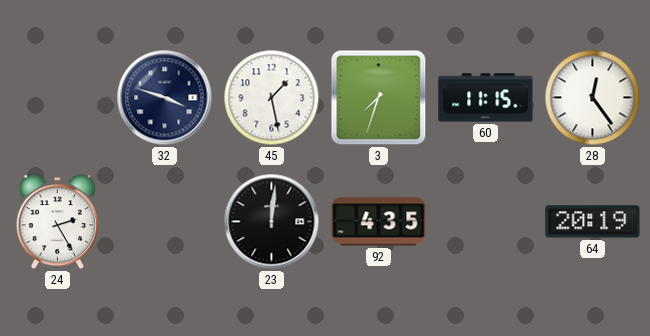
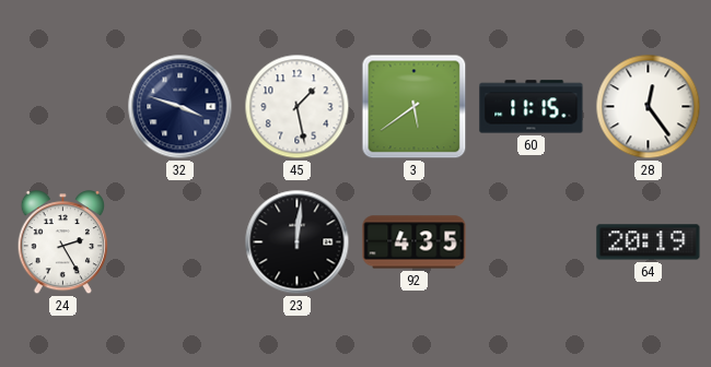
3: 7:33 -> 5:39 (415, 107)
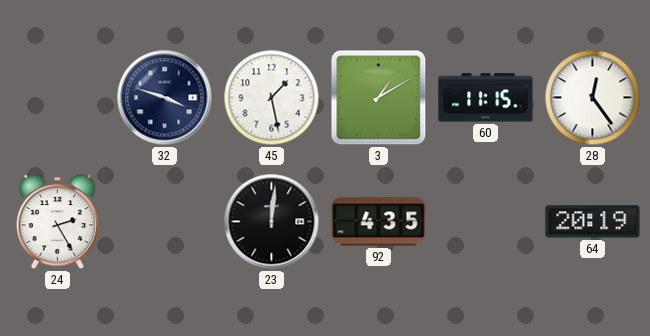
3: 5:39 -> 1:10 (379, 98)
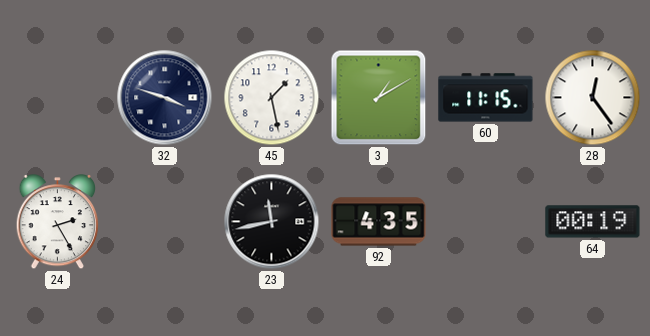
23: 12:01 -> 11:43 (272, 222)
64: 20:19 -> 00:19 (593, 222)
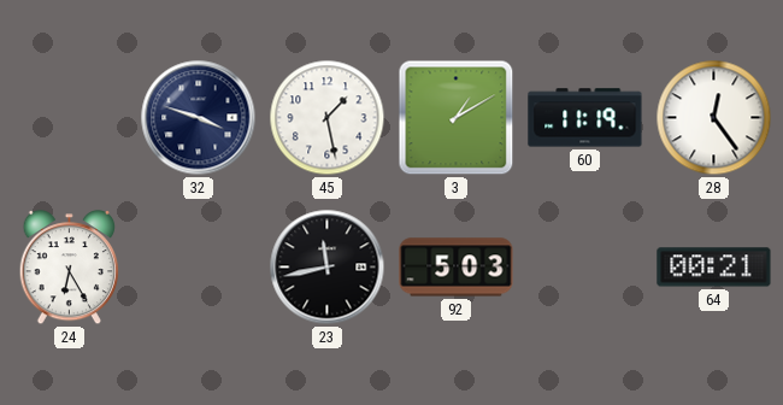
60: 11:15 -> 11:19 (585, 118)
24: 2:25 -> 6:25 (69, 269)
92: 4:35 -> 5:03 (457, 268)
64: 00:19 -> 00:21 (714, 268)
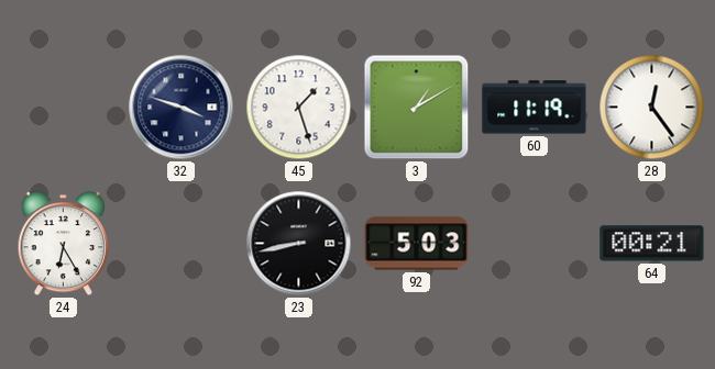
45: 1:28 -> 1:27 (299, 108)
23: 11:43 -> 8:43 (299, 244)
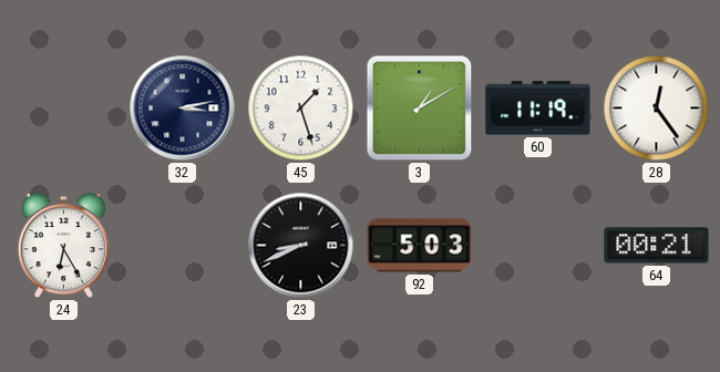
32: 3:48 -> 3:13 (183, 108)
23: 8:43 -> 8:41 (301, 246)
